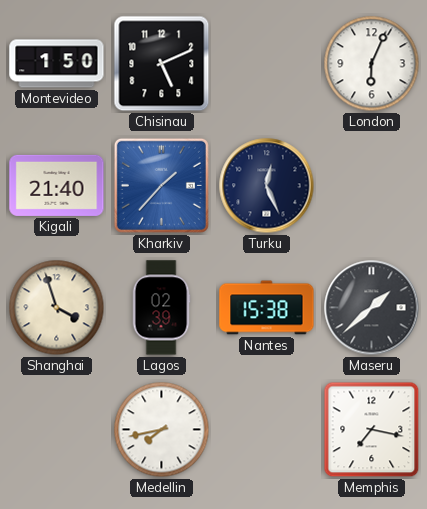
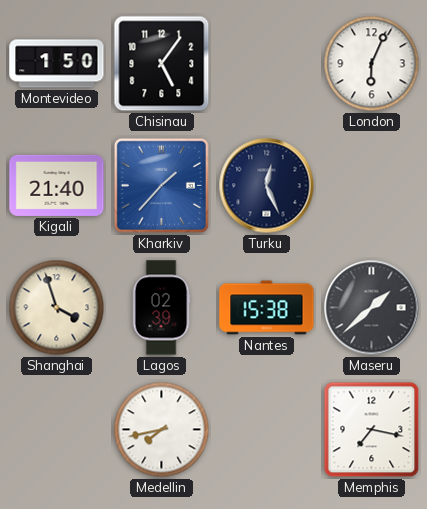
Chisinau: 5:11 -> 5:06 (162, 64)
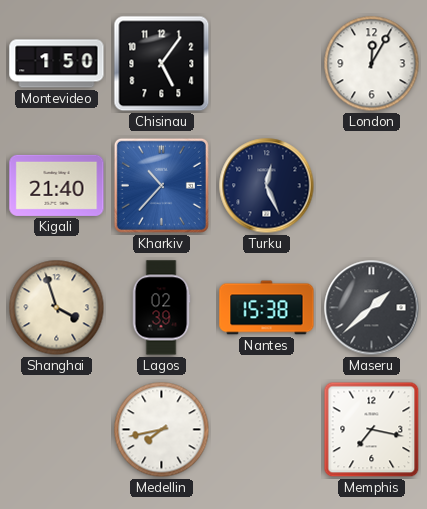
London: 6:04 -> 12:05 (372, 64)
Kharkiv: 1:37 -> 10:37 (161, 185)
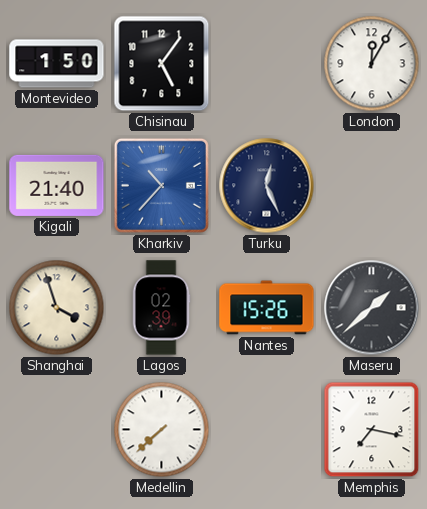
Nantes: 15:38 -> 15:26 (267, 308)
Medellin: 7:43 -> 7:38 (162, 430)
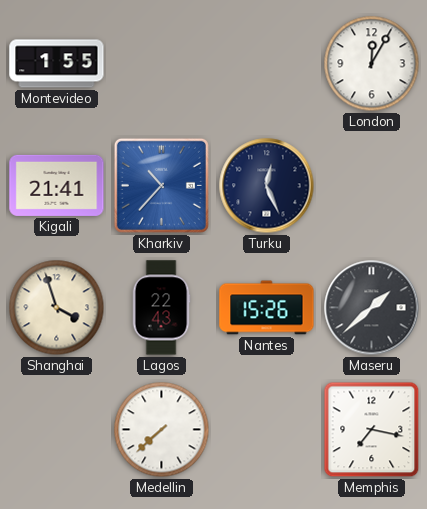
Montevideo: 1:50 -> 1:55 (57, 64)
Chisinau: 5:06 -> none (162, 64)
Kigali: 21:40 -> 21:41 (57, 185)
Lagos: 02:39 -> 22:43 (161, 308)
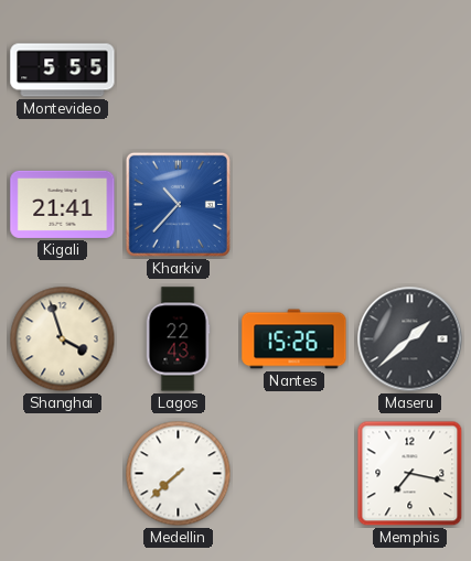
Montevideo: 1:55 -> 5:55 (63, 71)
London: 12:05 -> none (372, 64)
Turku: 12:26 -> none (267, 186)
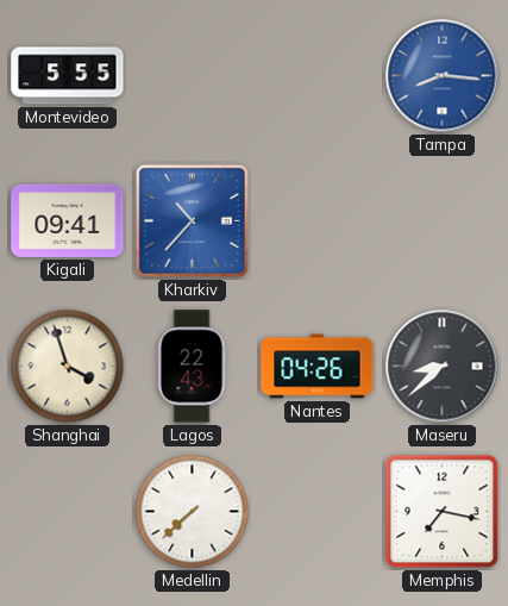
Tampa: none -> 8:16 (443, 76)
Kigali: 21:41 -> 09:41 (68, 220)
Nantes: 15:26 -> 04:26 (318, 367)
Maseru: 1:38 -> 8:38 (443, 367)
